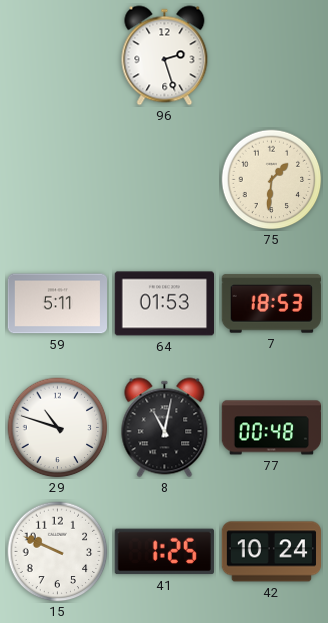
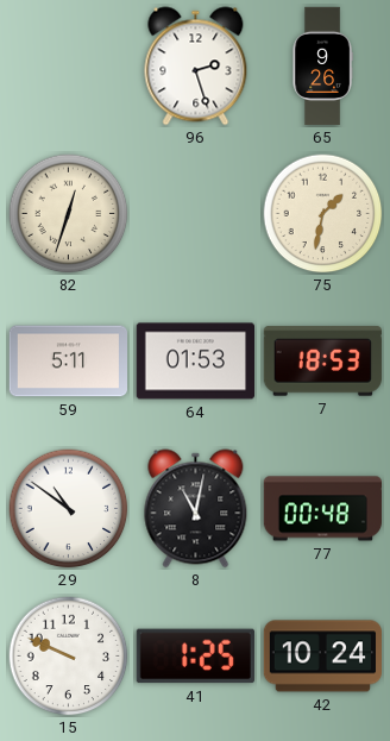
65: none -> 9:26 (322, 67)
82: none -> 12:33 (69, 214)
75: 1:31 -> 1:32 (323, 214)
29: 10:48 -> 10:51 (69, 509)
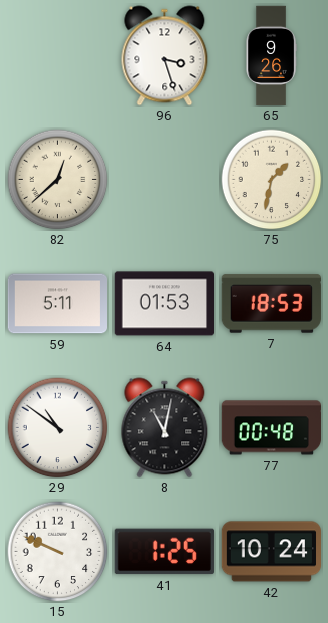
96: 2:27 -> 3:27 (165, 56)
82: 12:33 -> 12:38 (58, 180)
